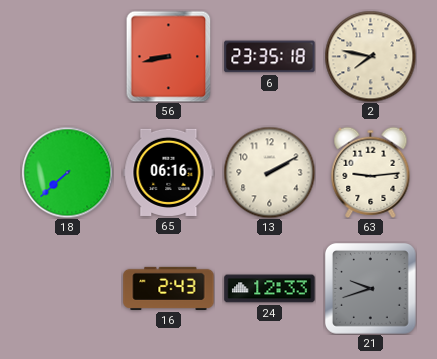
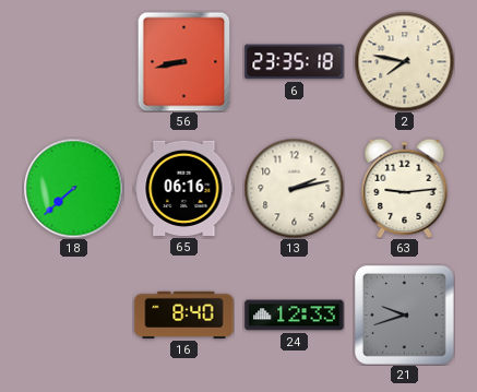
13: 2:10 -> 2:13 (294, 188)
16: 2:43 -> 8:40 (184, 314)
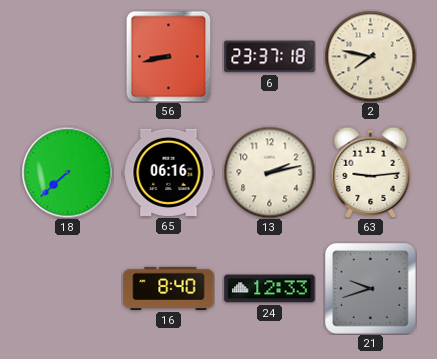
6: 23:35 -> 23:37 (270, 57)
